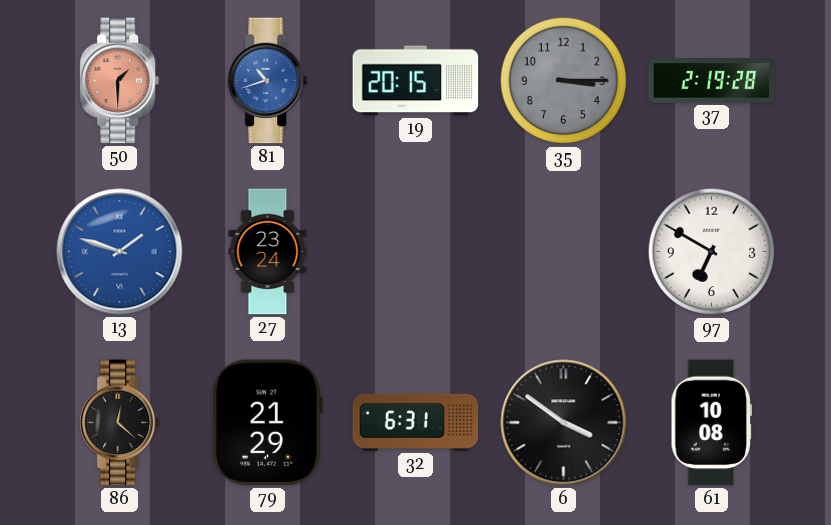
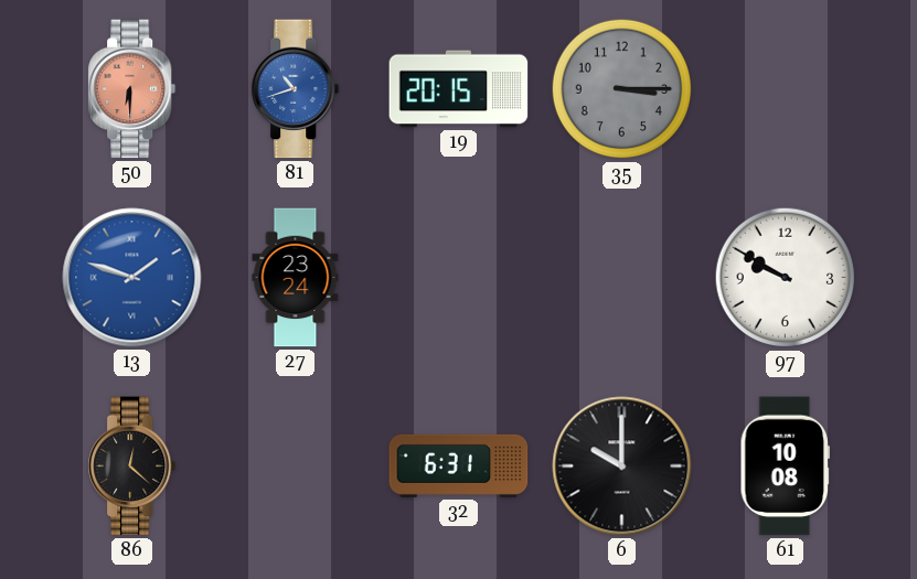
50: 1:30 -> 6:30 (132, 89)
37: 2:19 -> none (712, 81)
97: 6:50 -> 9:50 (786, 278)
79: 21:29 -> none (267, 423)
6: 3:51 -> 10:00 (622, 467)
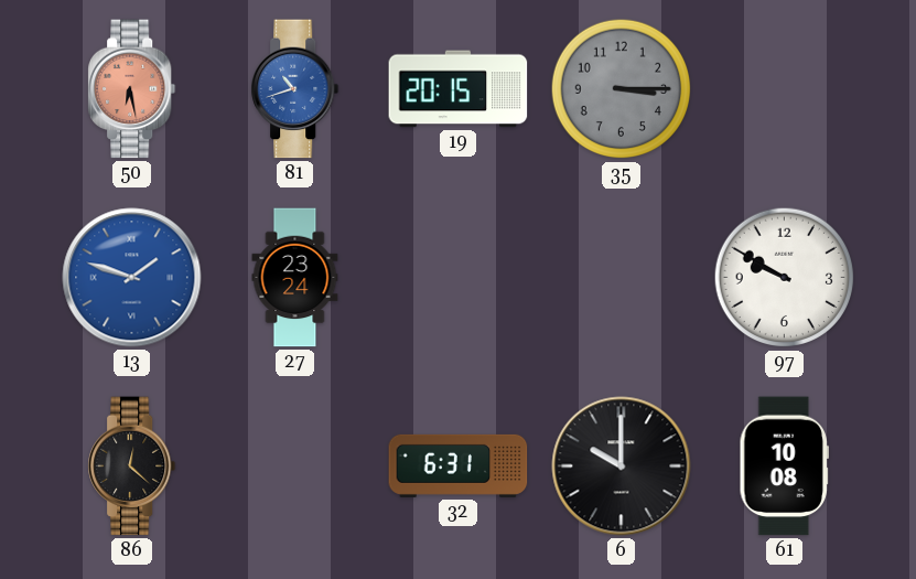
50: 6:30 -> 6:28 (132, 89)
